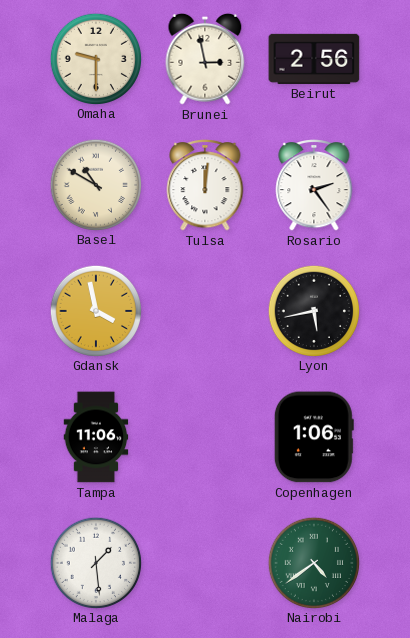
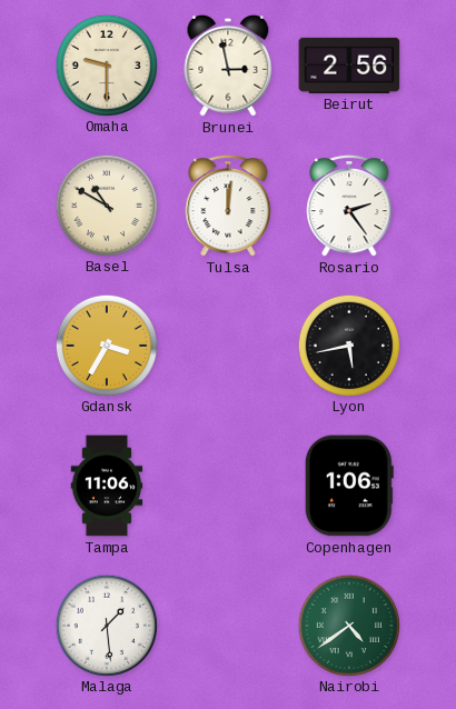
Gdansk: 3:58 -> 3:35 (106, 344)
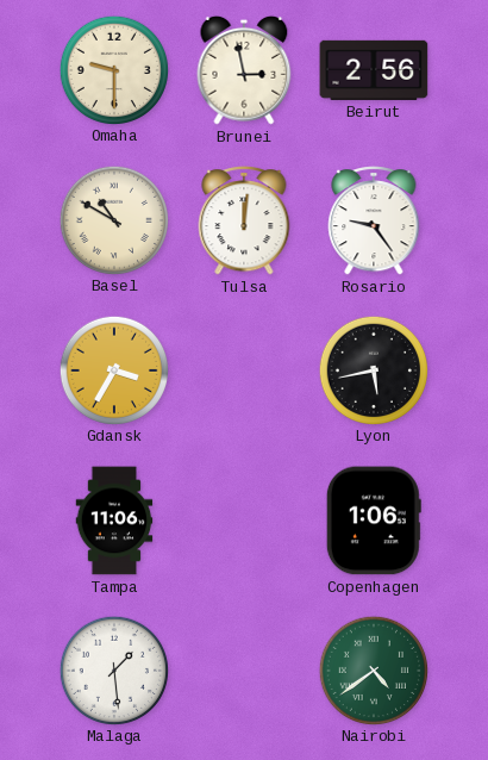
Rosario: 2:24 -> 9:24 (374, 222)
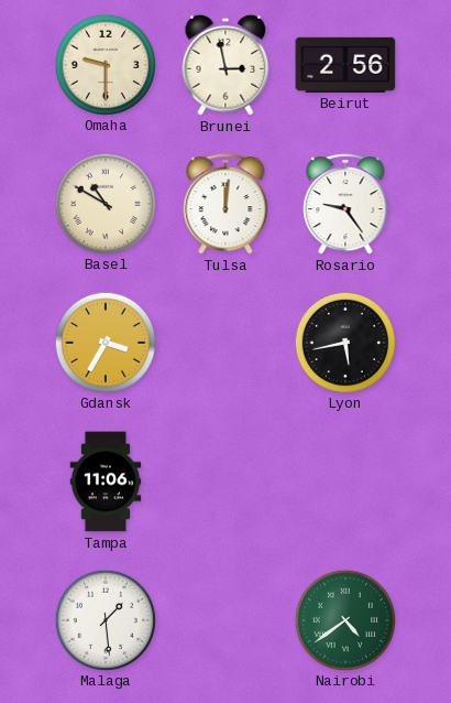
Copenhagen: 1:06 -> none (374, 521)
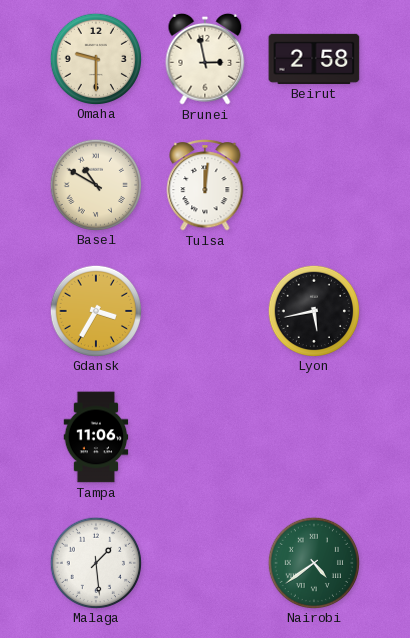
Beirut: 2:56 -> 2:58 (314, 59)
Rosario: 9:24 -> none (345, 205)
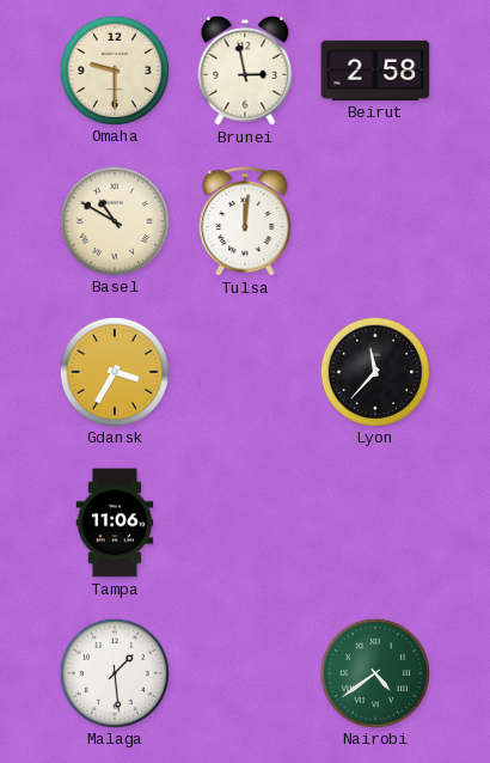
Lyon: 5:43 -> 11:37 (374, 371)
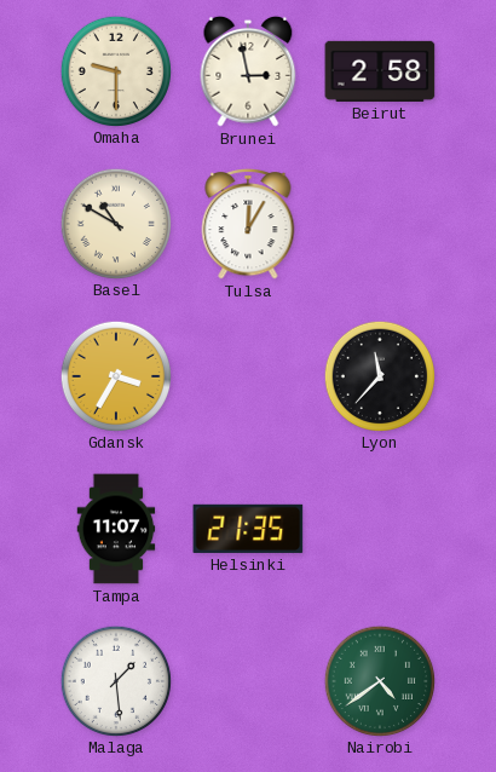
Tulsa: 12:01 -> 12:05 (248, 225)
Tampa: 11:06 -> 11:07 (116, 529)
Helsinki: none -> 21:35 (248, 529)
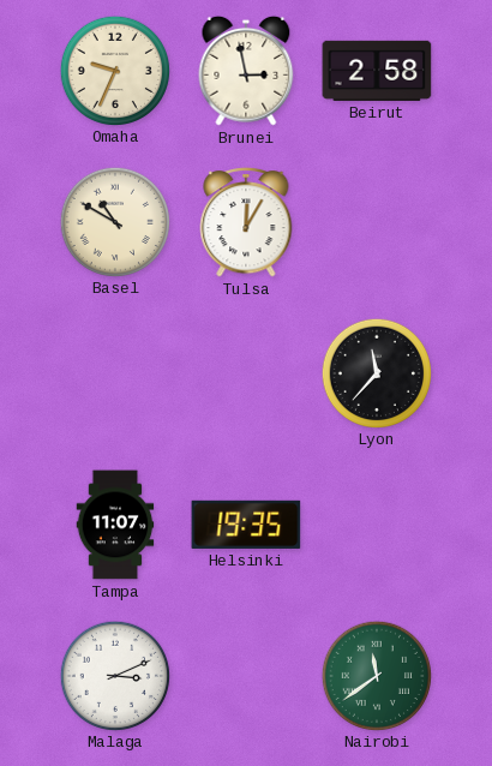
Omaha: 9:30 -> 9:34 (114, 70)
Gdansk: 3:35 -> none (115, 375)
Helsinki: 21:35 -> 19:35 (246, 525)
Malaga: 1:29 -> 3:11 (114, 675)
Nairobi: 4:39 -> 11:39 (376, 675)
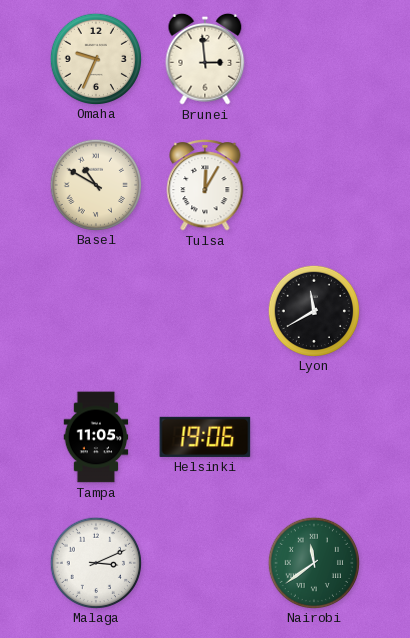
Brunei: 2:58 -> 2:59 (205, 59)
Beirut: 2:58 -> none (377, 71)
Lyon: 11:37 -> 11:40 (313, 310)
Tampa: 11:07 -> 11:05 (96, 437)
Helsinki: 19:35 -> 19:06 (205, 437)
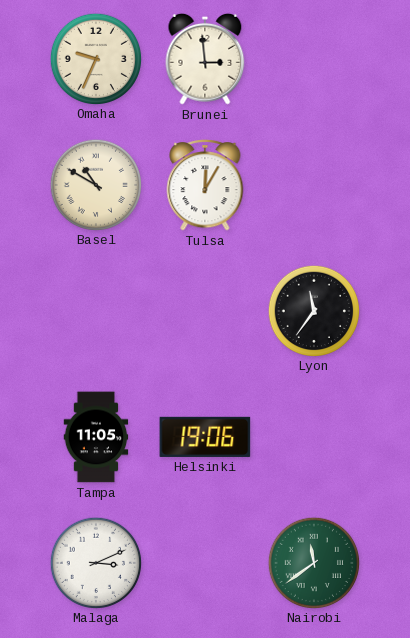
Lyon: 11:40 -> 11:36 (313, 310)
